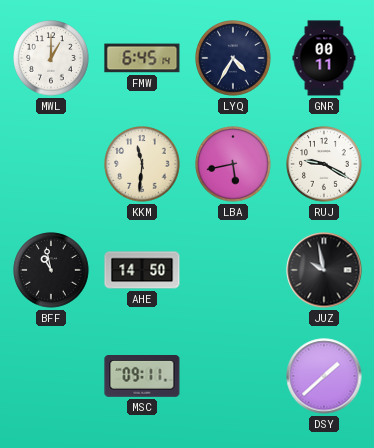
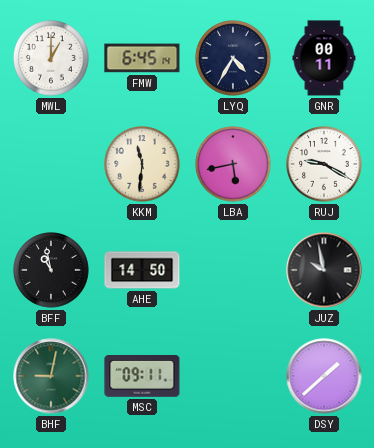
BHF: none -> 9:02 (51, 376)
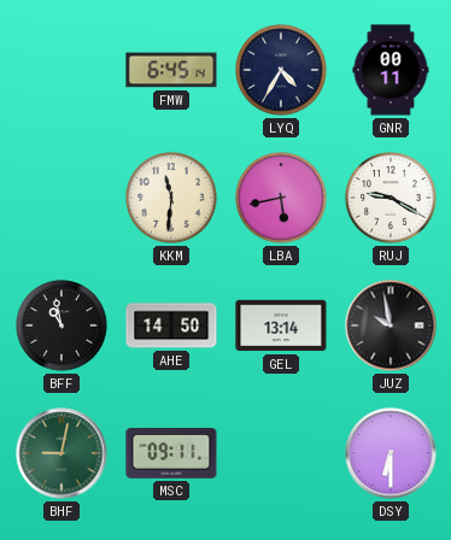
MWL: 1:00 -> none (51, 58)
GEL: none -> 13:14 (281, 325)
DSY: 1:38 -> 6:30 (391, 453)
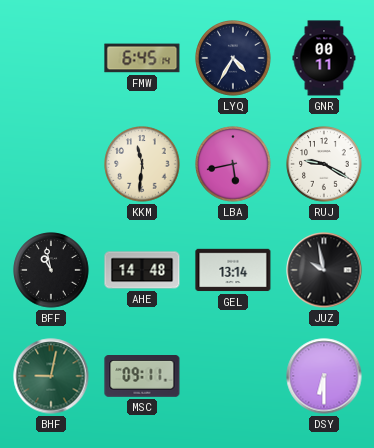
AHE: 14:50 -> 14:48 (142, 270)
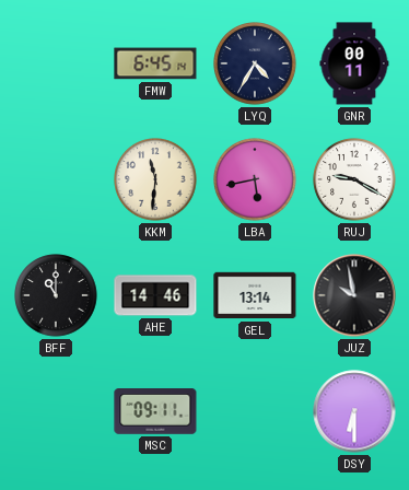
BFF: 10:58 -> 11:00 (56, 295)
AHE: 14:48 -> 14:46 (155, 295)
BHF: 9:02 -> none (51, 376)
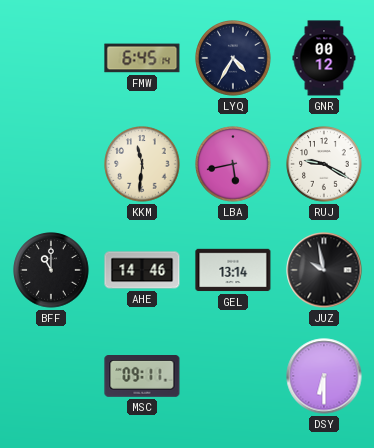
GNR: 00:11 -> 00:12 (324, 58)
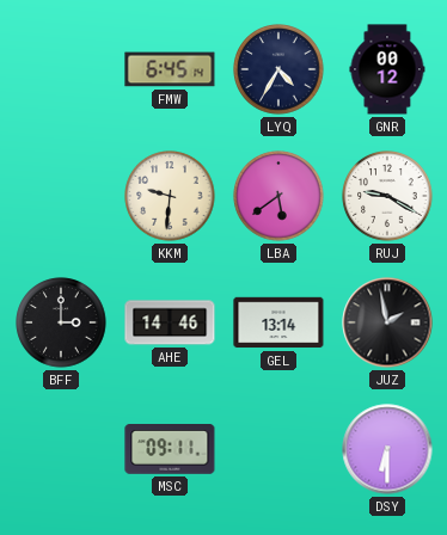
KKM: 11:31 -> 9:31 (170, 196)
LBA: 5:43 -> 5:39 (278, 196)
BFF: 11:00 -> 3:00 (61, 322)
JUZ: 9:58 -> 1:58 (387, 322)
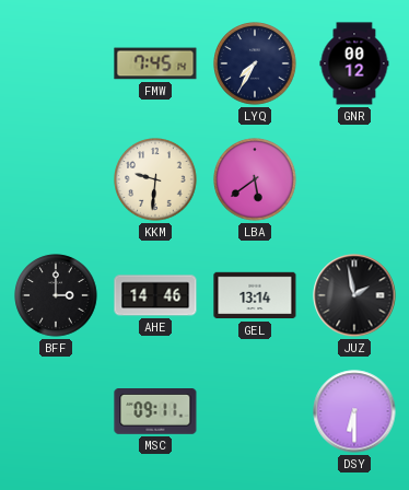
FMW: 6:45 -> 7:45 (155, 63)
LYQ: 4:35 -> 7:35 (255, 63)
RUJ: 9:20 -> none (387, 196)
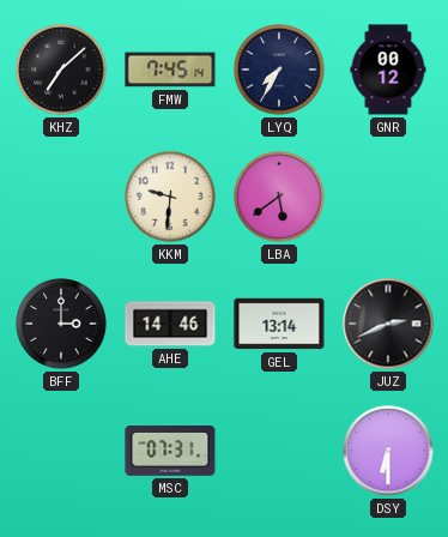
KHZ: none -> 7:08 (61, 70)
JUZ: 1:58 -> 2:41 (388, 324)
MSC: 09:11 -> 07:31 (170, 452)
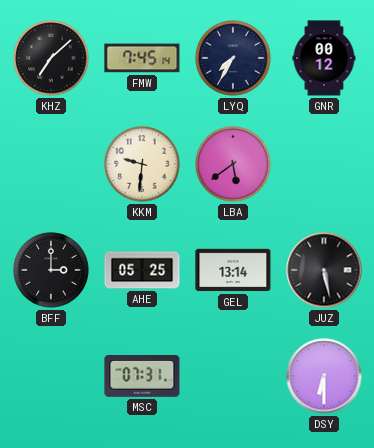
AHE: 14:46 -> 05:25 (142, 270)
JUZ: 2:41 -> 5:28 (324, 270)
